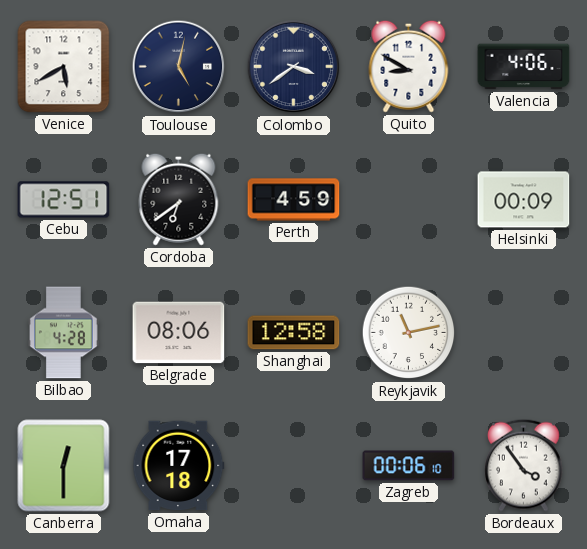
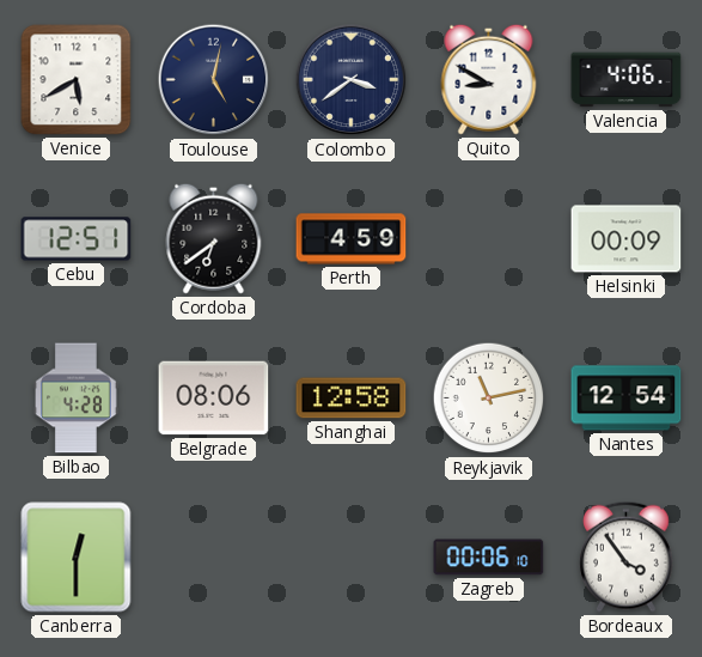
Nantes: none -> 12:54 (627, 399)
Omaha: 17:18 -> none (179, 466)
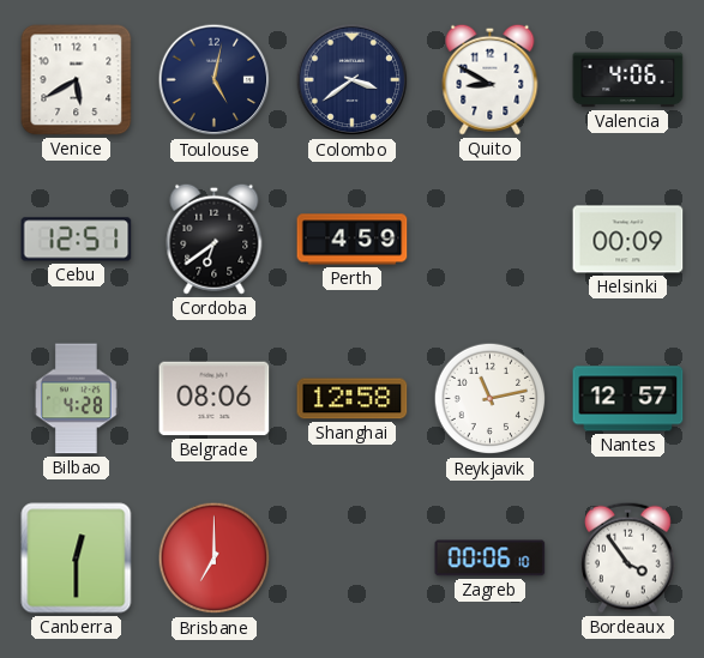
Nantes: 12:54 -> 12:57 (628, 399)
Brisbane: none -> 7:00 (215, 559)
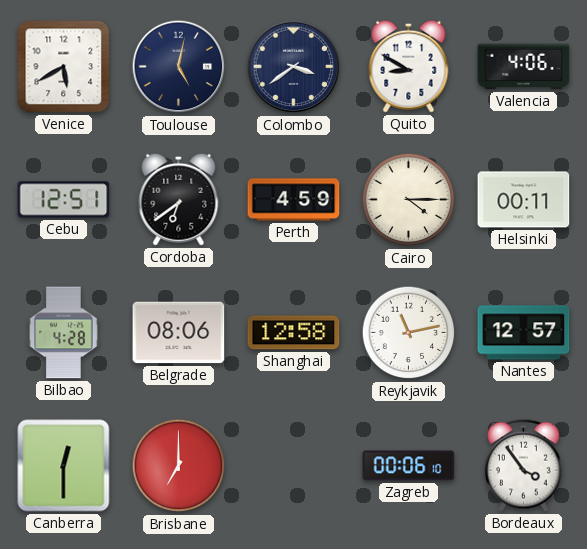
Cairo: none -> 4:15 (409, 200)
Helsinki: 00:09 -> 00:11 (524, 200)
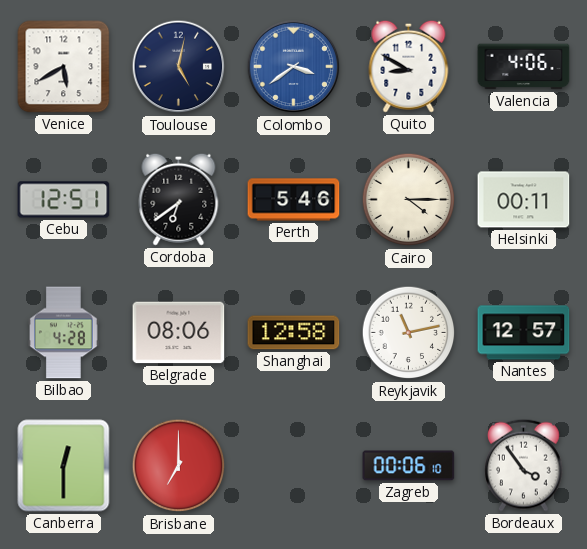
Colombo dial: navy -> blue (294, 67)
Perth: 4:59 -> 5:46 (294, 200)
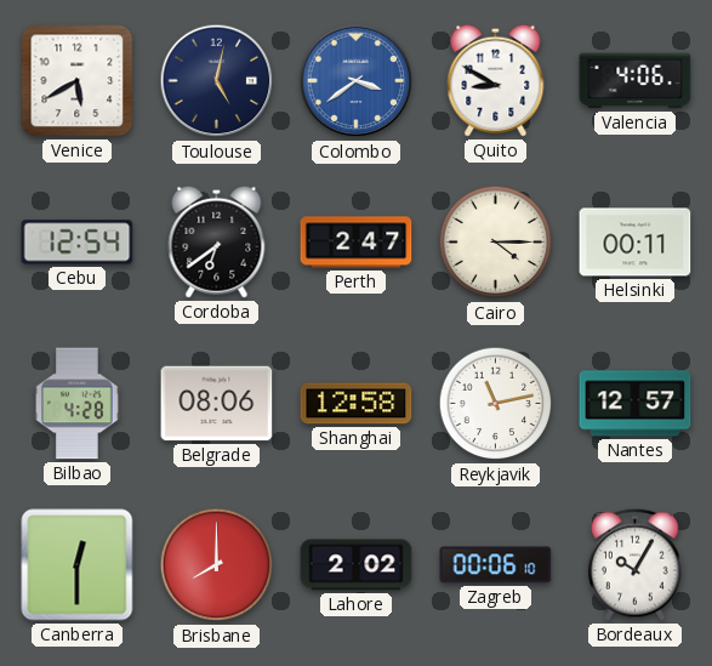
Cebu: 12:51 -> 12:54 (78, 243)
Perth: 5:46 -> 2:47 (357, 243)
Brisbane: 7:00 -> 8:00 (217, 565)
Lahore: none -> 2:02 (357, 565)
Bordeaux: 3:54 -> 10:05 (636, 564)
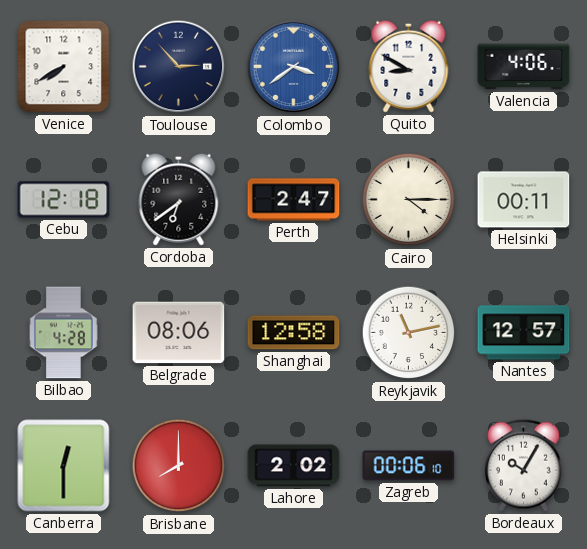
Venice: 5:40 -> 7:40 (64, 67)
Toulouse: 5:02 -> 2:53 (179, 67)
Cebu: 12:54 -> 12:18 (64, 200)
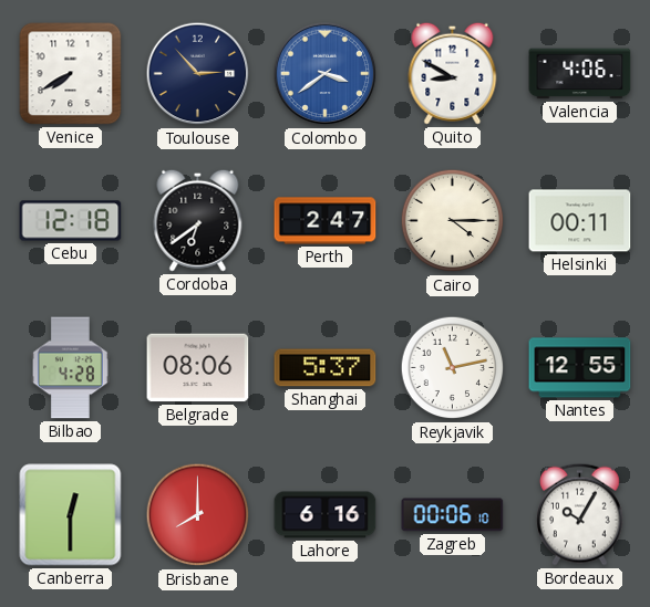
Shanghai: 12:58 -> 5:37 (326, 368)
Nantes: 12:57 -> 12:55 (580, 368)
Lahore: 2:02 -> 6:16 (326, 515)
